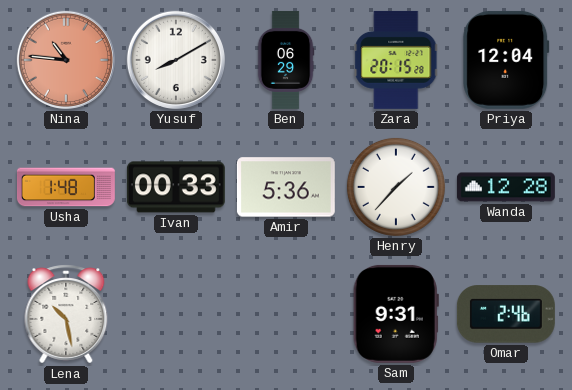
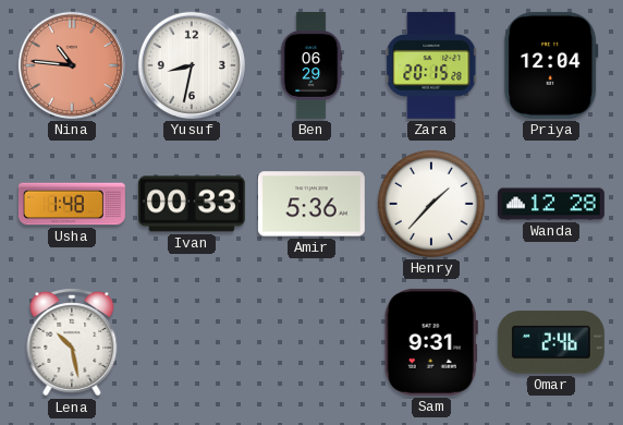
Yusuf: 8:10 -> 8:32 (192, 65)
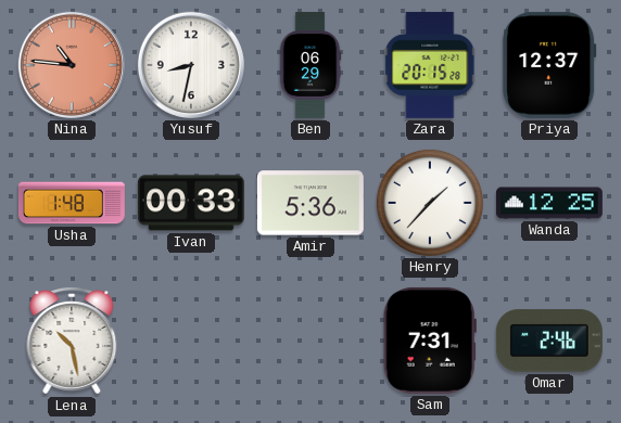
Priya: 12:04 -> 12:37 (549, 65)
Wanda: 12:28 -> 12:25 (549, 203)
Sam: 9:31 -> 7:31 (430, 341)
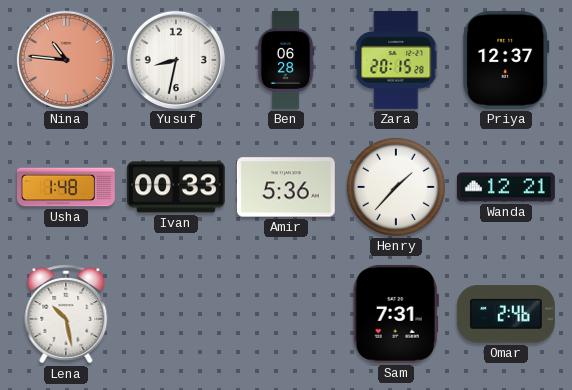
Ben: 06:29 -> 06:28 (286, 60)
Wanda: 12:25 -> 12:21 (506, 187)
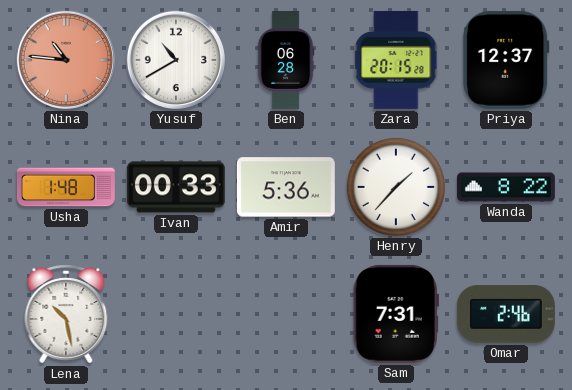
Yusuf: 8:32 -> 10:40 (176, 60)
Wanda: 12:21 -> 8:22 (506, 187)
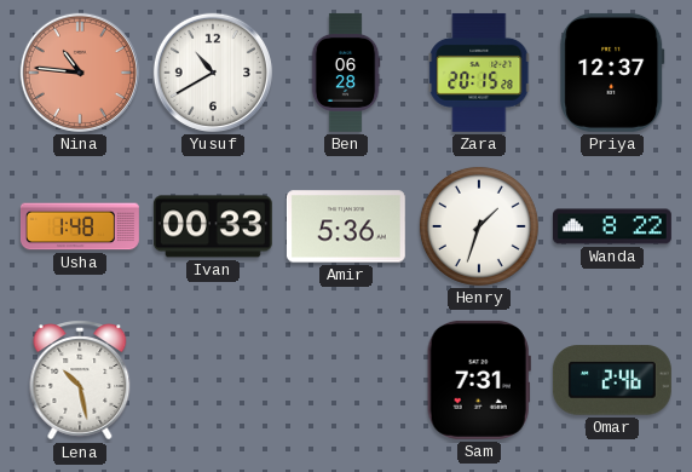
Henry: 1:37 -> 1:33 (479, 226)
